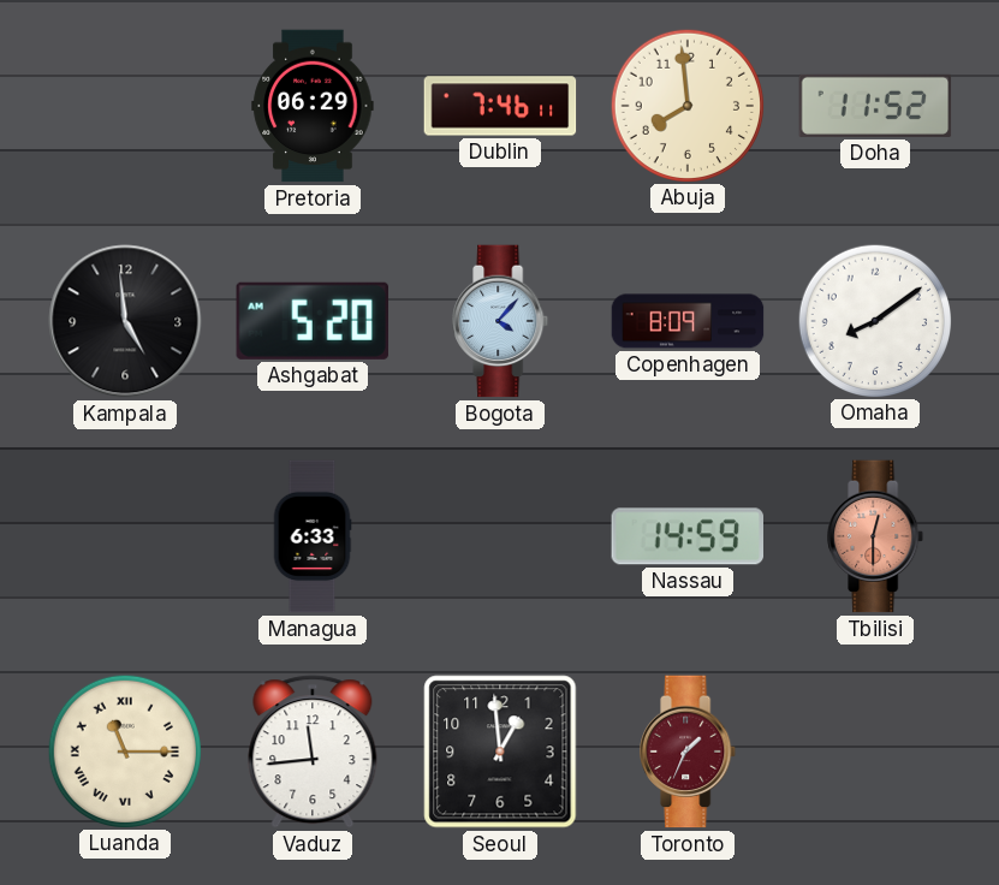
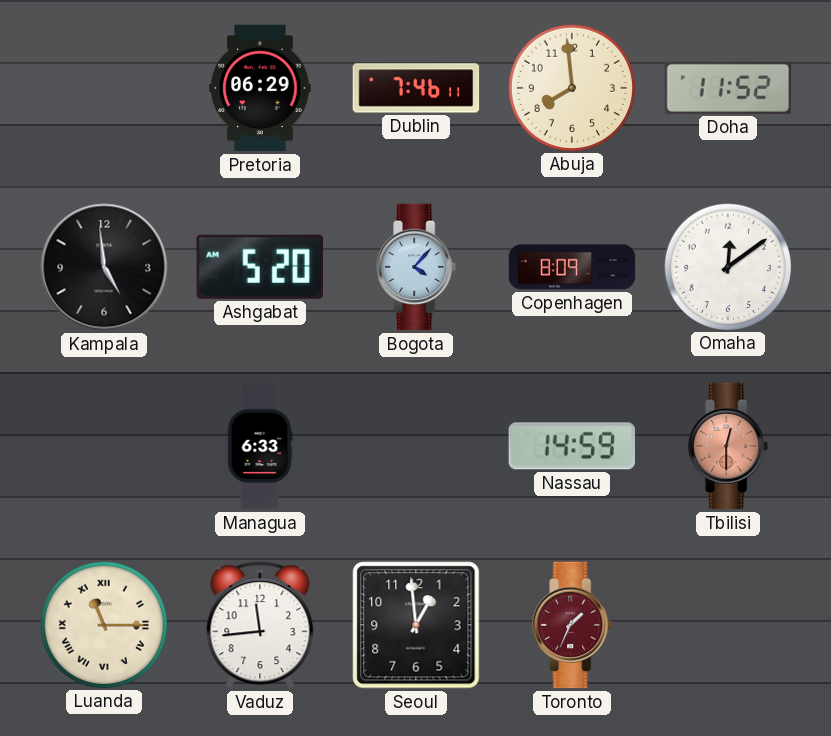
Omaha: 8:09 -> 12:09 (727, 266)
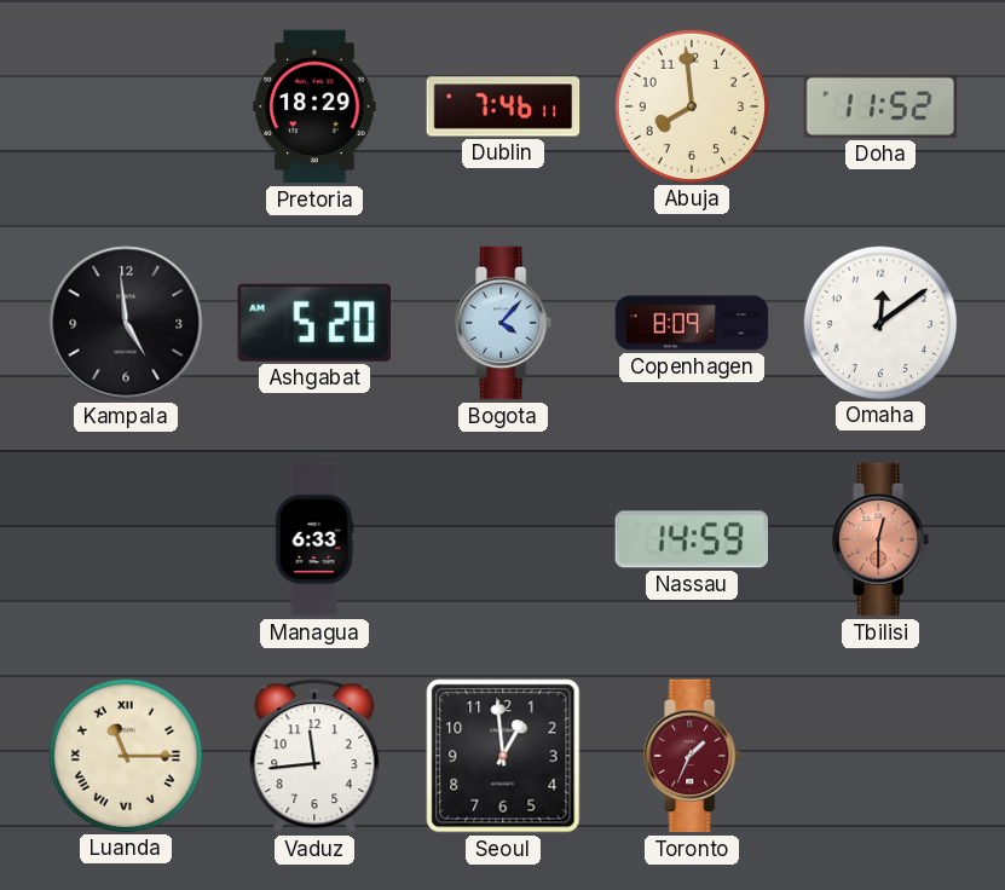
Pretoria: 06:29 -> 18:29 (314, 106)
